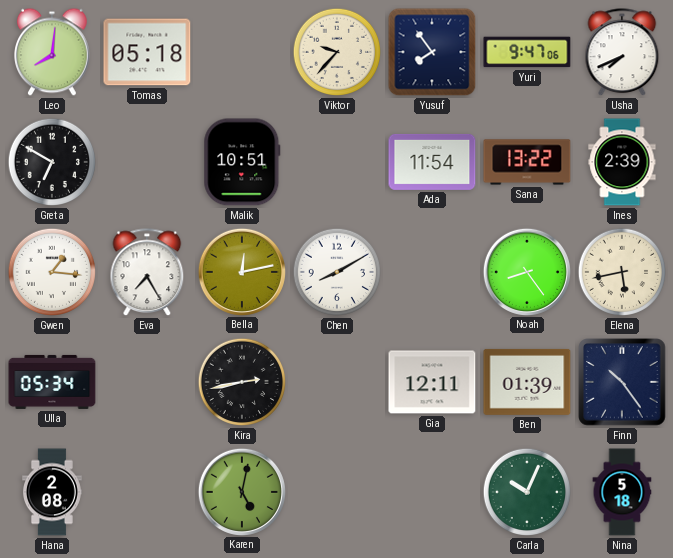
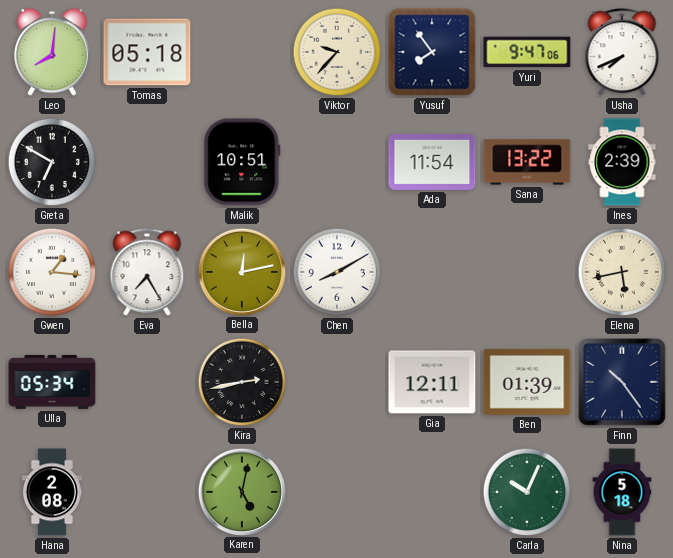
Noah: 8:24 -> none (526, 271)
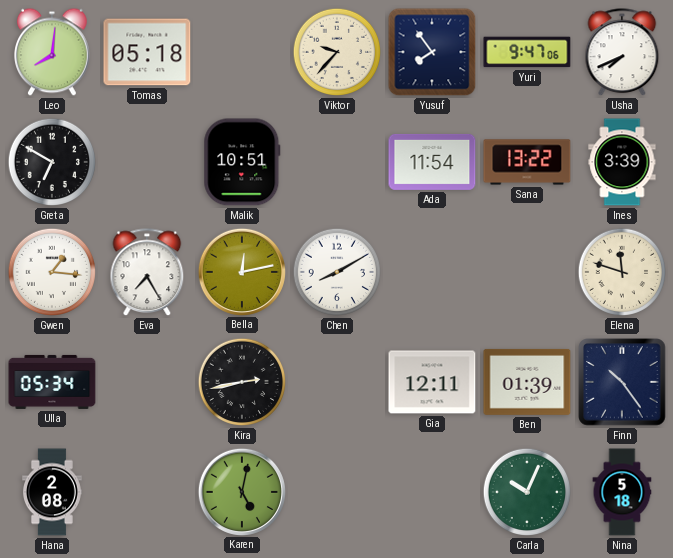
Ines: 2:39 -> 3:39 (622, 162)
Elena: 5:43 -> 11:48 (622, 272)
